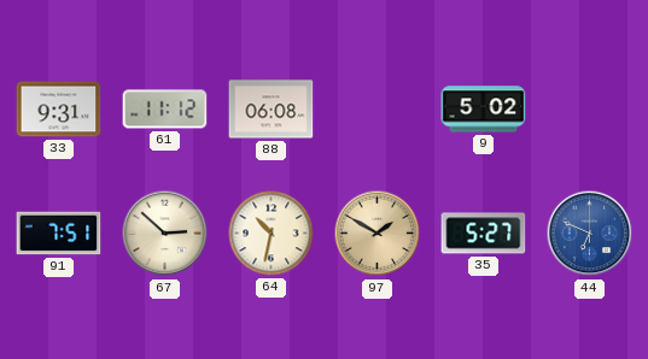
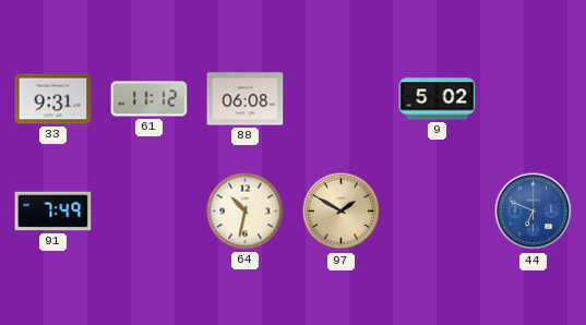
91: 7:51 -> 7:49 (53, 212)
67: 2:52 -> none (165, 234)
35: 5:27 -> none (484, 234)
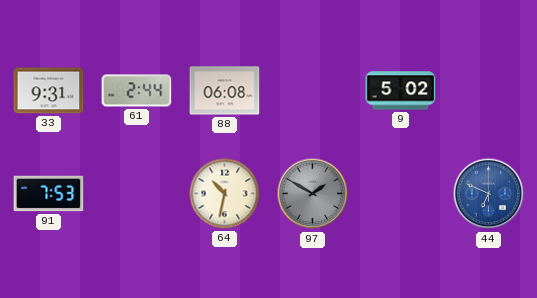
61: 11:12 -> 2:44 (137, 91)
91: 7:49 -> 7:53 (49, 194)
97 dial: champagne -> grey (313, 194)
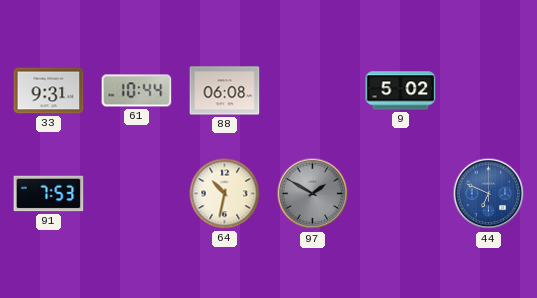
61: 2:44 -> 10:44 (137, 91)
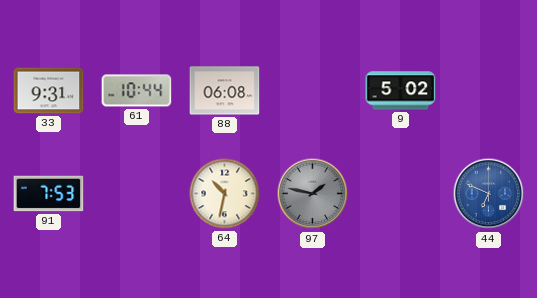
97: 1:50 -> 1:47 (313, 194)
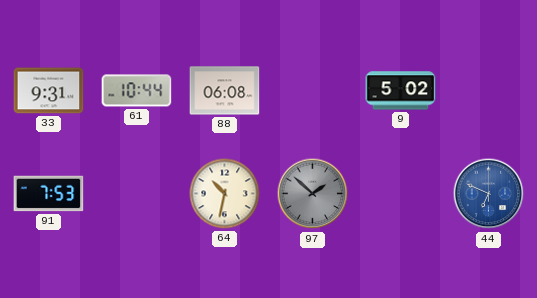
97: 1:47 -> 1:52 (313, 194)
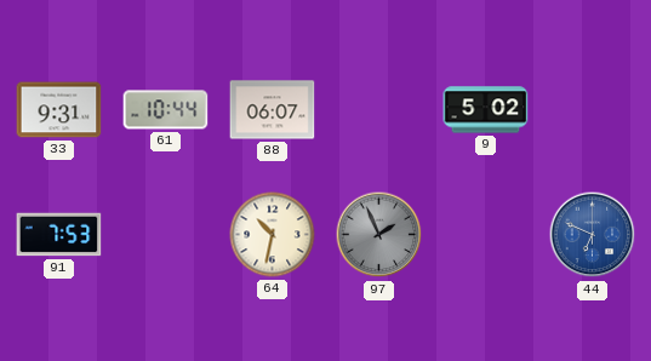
88: 06:08 -> 06:07 (273, 110)
97: 1:52 -> 1:56 (379, 235)
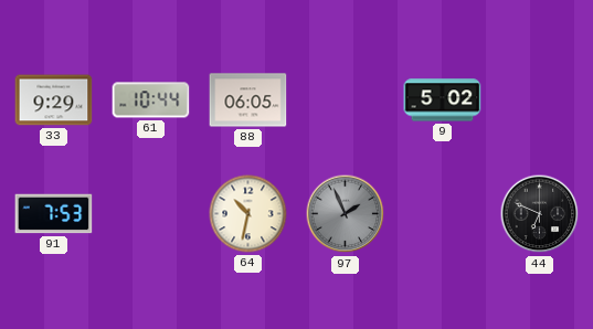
33: 9:31 -> 9:29 (54, 100)
88: 06:07 -> 06:05 (248, 100)
44 dial: blue -> black (540, 214)
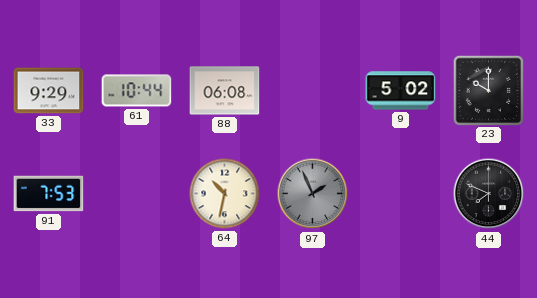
88: 06:05 -> 06:08 (225, 91)
23: none -> 10:00 (488, 90)
44: 6:49 -> 7:49 (489, 194)
